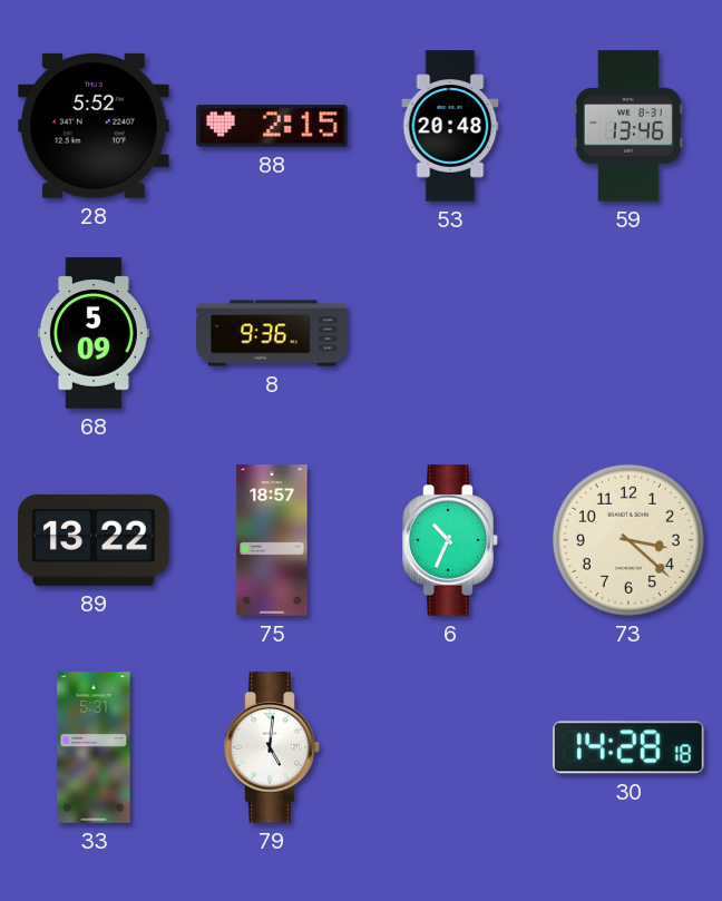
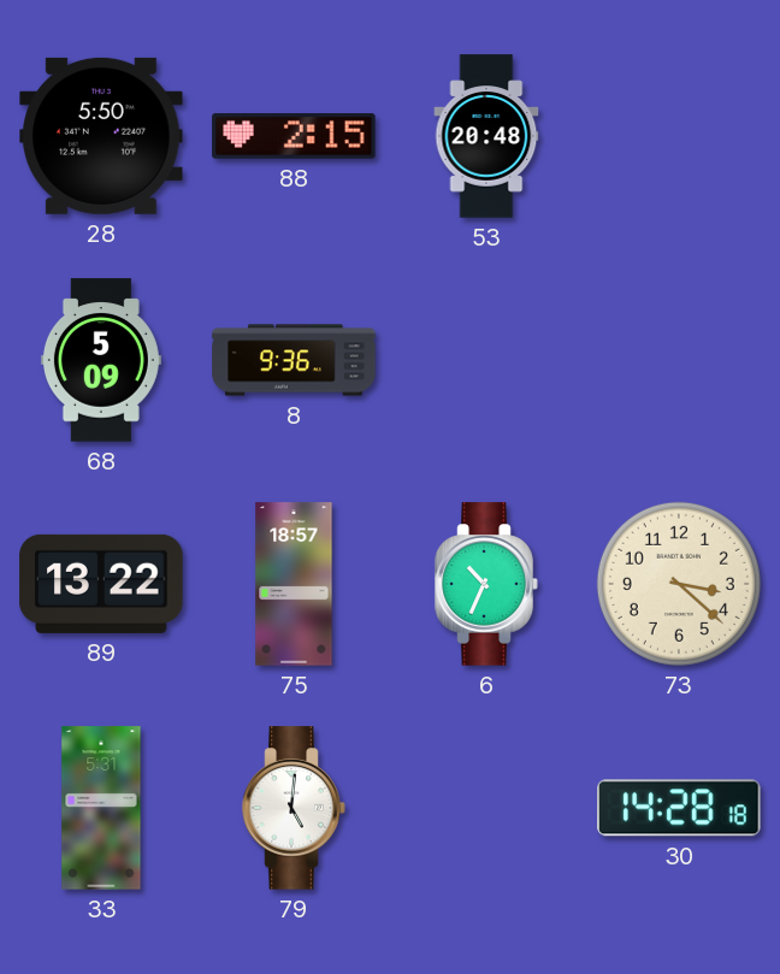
28: 5:52 -> 5:50 (101, 136)
59: 13:46 -> none (628, 126)
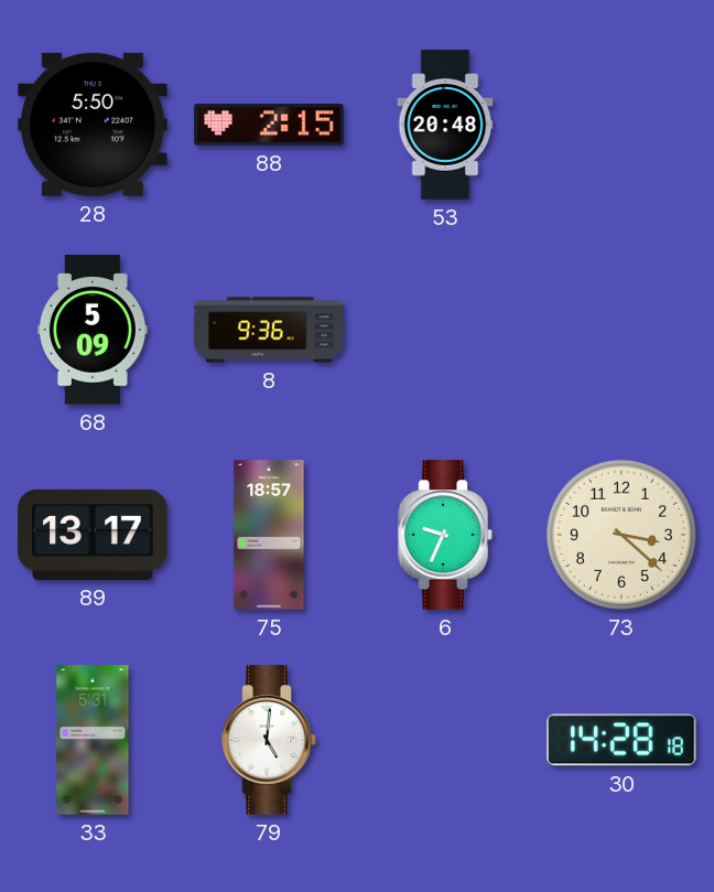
89: 13:22 -> 13:17 (93, 535)
6: 10:34 -> 9:34 (445, 535)
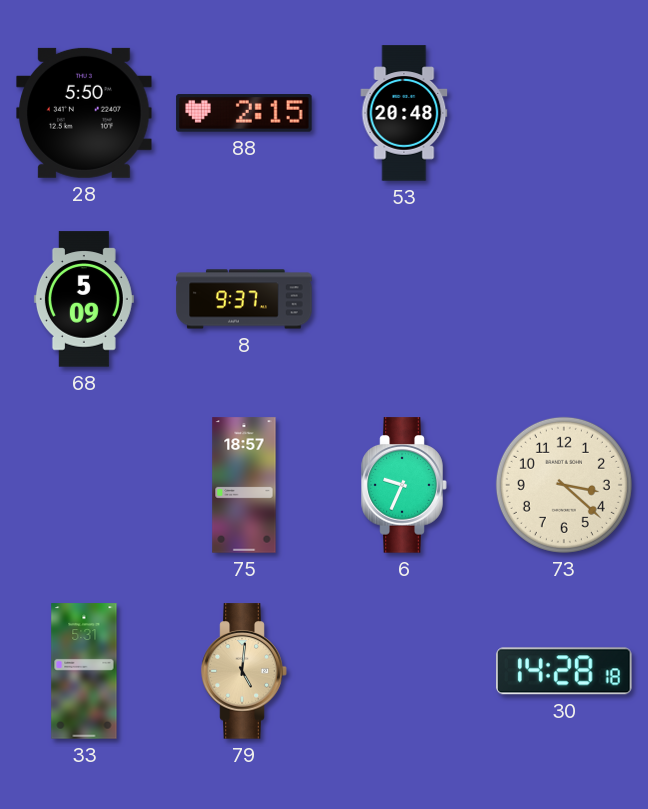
8: 9:36 -> 9:37 (244, 299)
89: 13:17 -> none (93, 535)
79 dial: white -> champagne (244, 671)
